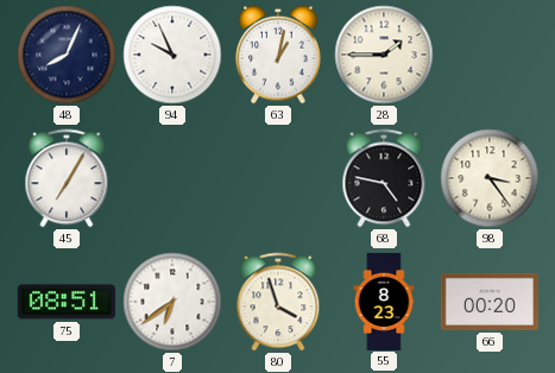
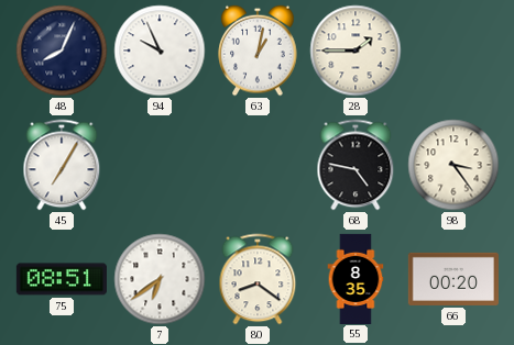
80: 3:57 -> 8:21 (258, 279)
55: 8:23 -> 8:35 (356, 278)
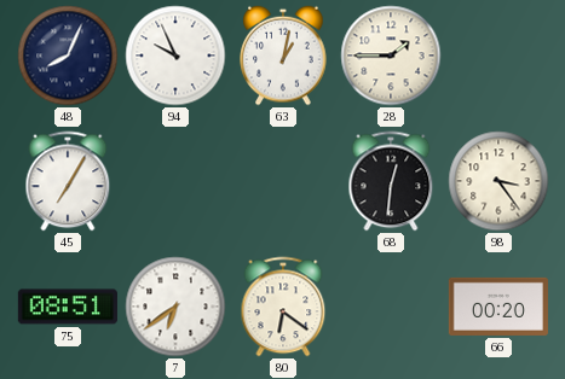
68: 4:47 -> 12:31 (391, 181)
80: 8:21 -> 6:21 (283, 307)
55: 8:35 -> none (356, 278)
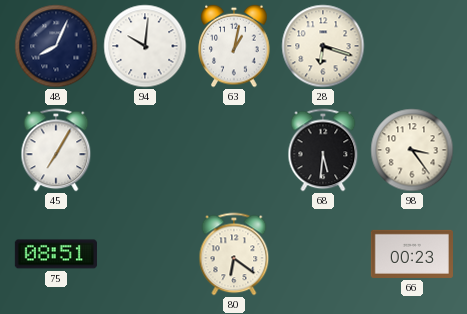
94: 9:56 -> 10:01 (145, 46)
28: 1:45 -> 6:18 (323, 46)
68: 12:31 -> 5:31 (323, 150)
7: 6:39 -> none (175, 307)
66: 00:20 -> 00:23 (412, 254)
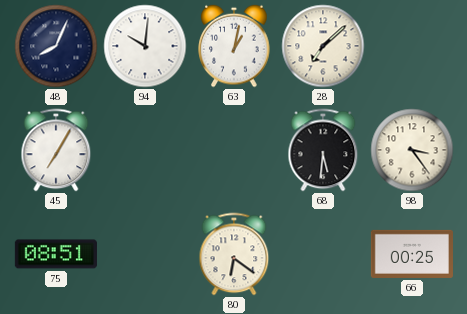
28: 6:18 -> 7:08 (323, 46)
66: 00:23 -> 00:25 (412, 254)
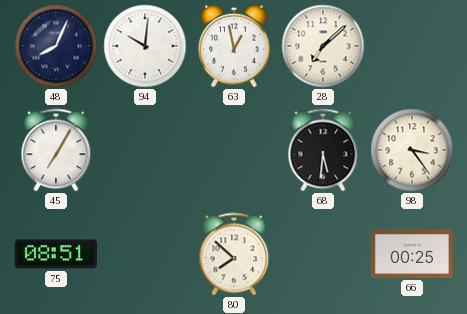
63: 1:02 -> 12:58 (234, 46)
80: 6:21 -> 7:52 (234, 254)
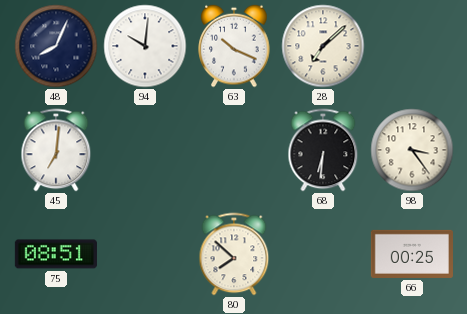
63: 12:58 -> 10:19 (234, 46)
45: 7:05 -> 7:01 (56, 150)
68: 5:31 -> 6:31 (323, 150)
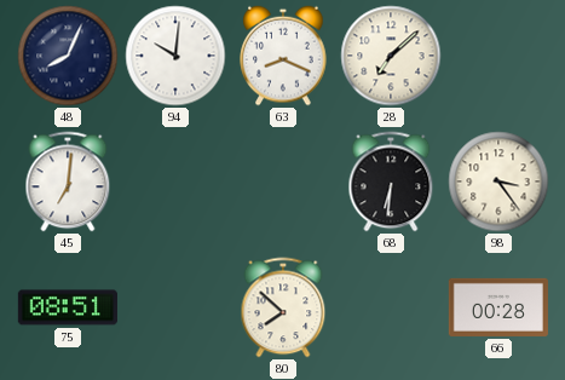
63: 10:19 -> 8:19 (283, 56)
66: 00:25 -> 00:28 (498, 307)
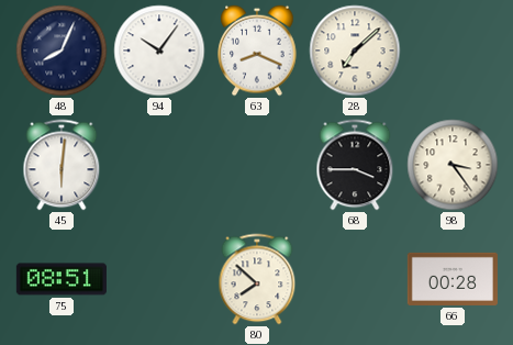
94: 10:01 -> 10:06 (159, 51)
45: 7:01 -> 6:01 (62, 165)
68: 6:31 -> 3:45 (355, 165)
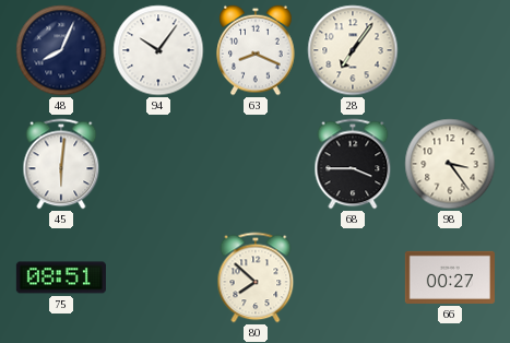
28: 7:08 -> 7:06 (353, 50)
66: 00:28 -> 00:27 (450, 277)
